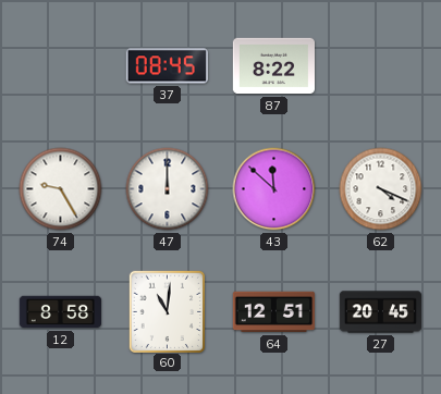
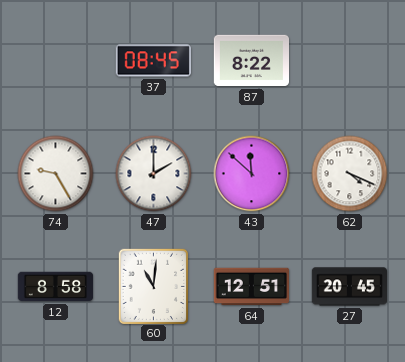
47: 12:00 -> 2:00 (154, 174)
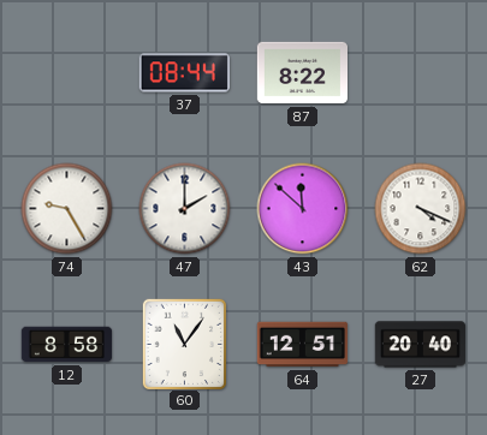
37: 08:45 -> 08:44 (184, 73)
60: 11:01 -> 11:06 (184, 344)
27: 20:45 -> 20:40 (420, 345)
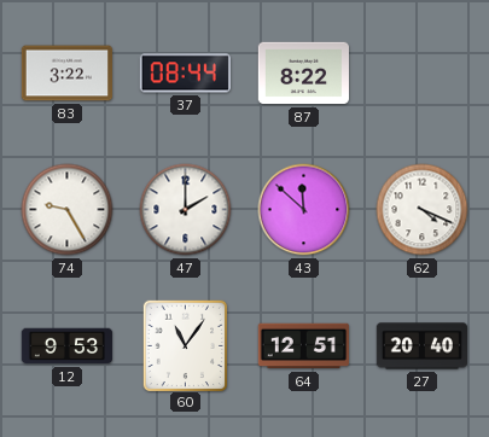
83: none -> 3:22 (66, 74)
12: 8:58 -> 9:53 (68, 346)
